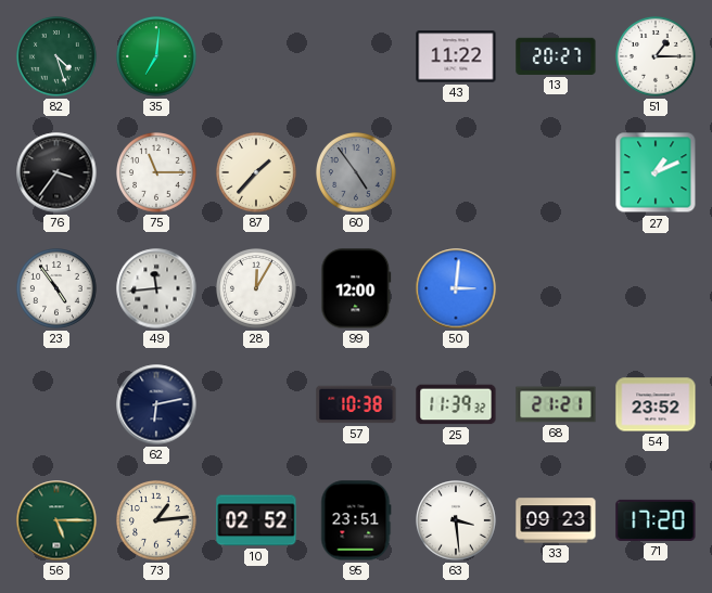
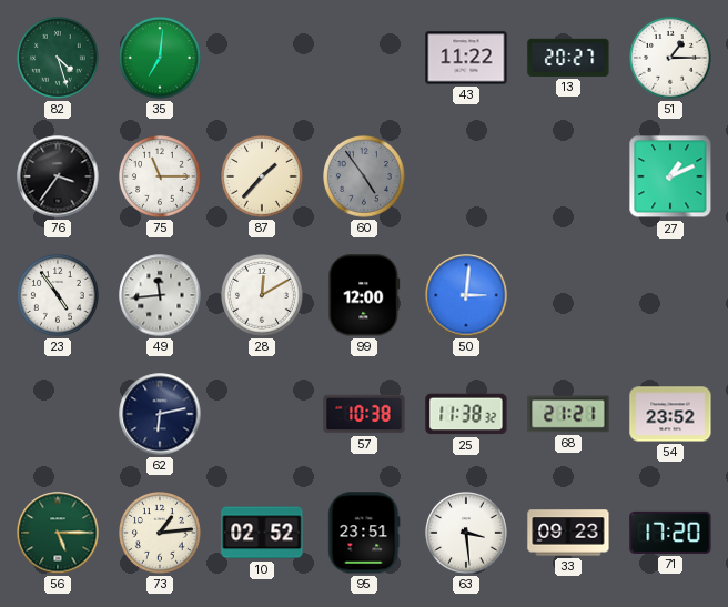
28: 12:05 -> 12:10 (263, 296)
25: 11:39 -> 11:38 (466, 414)
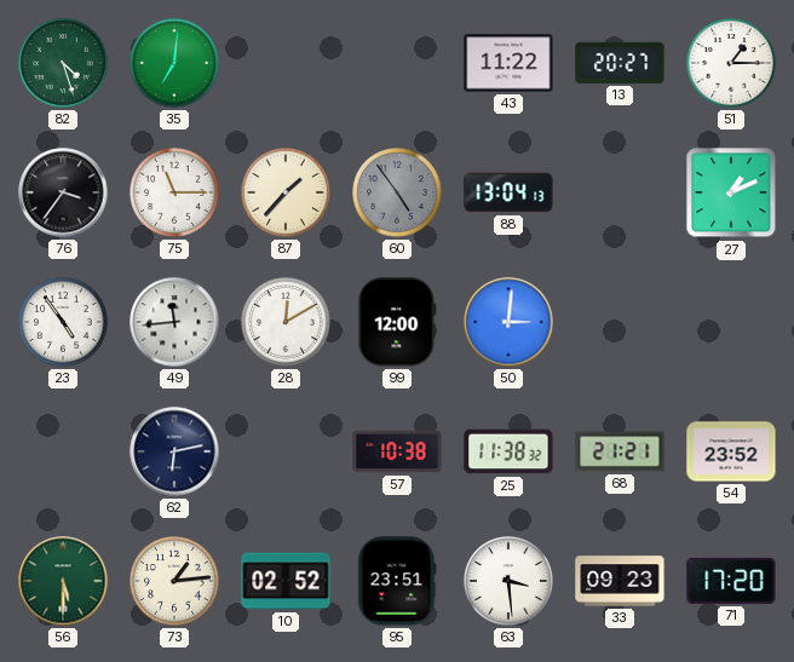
88: none -> 13:04 (508, 192)
56: 5:15 -> 5:30 (63, 581)
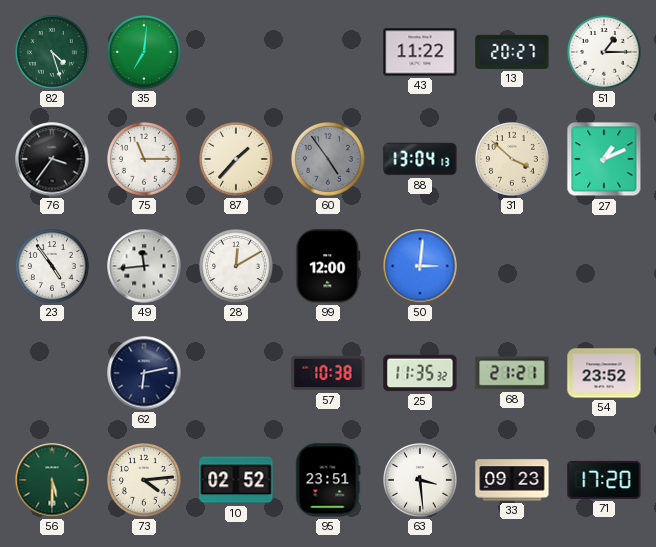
31: none -> 3:52 (513, 160)
25: 11:38 -> 11:35 (420, 373)
73: 1:14 -> 4:14 (145, 481)
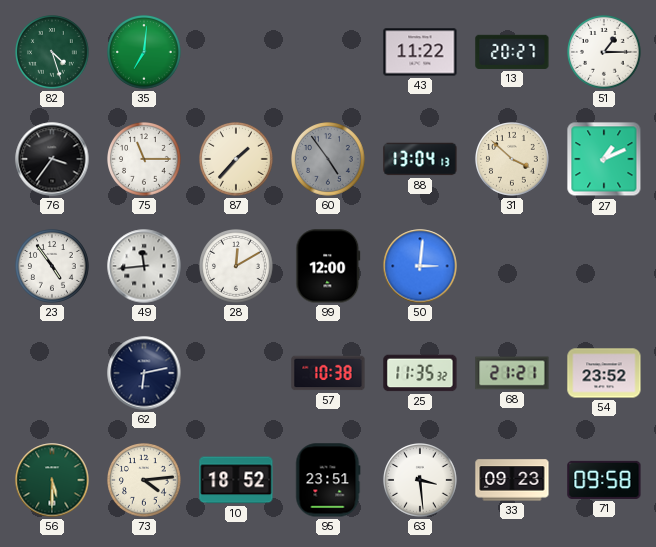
10: 02:52 -> 18:52 (236, 480)
71: 17:20 -> 09:58 (604, 480)
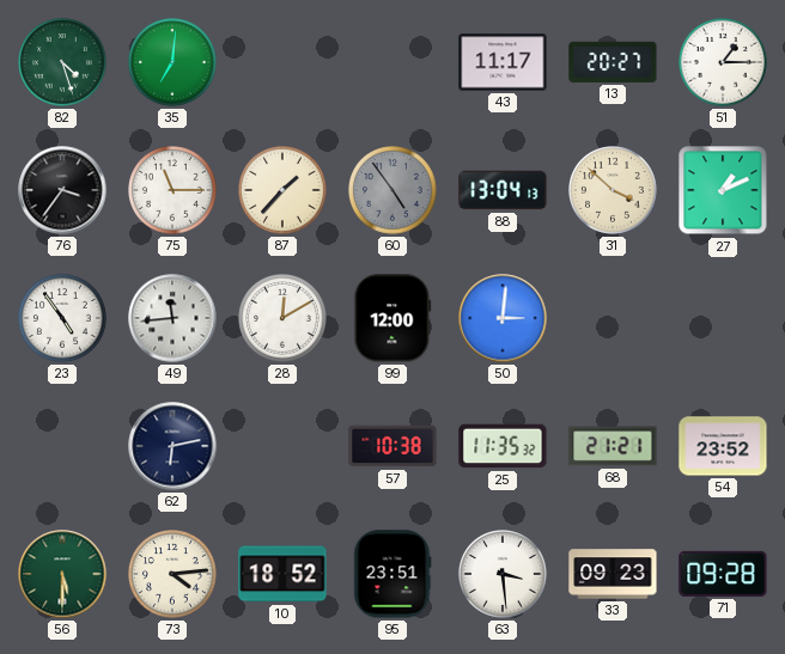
43: 11:22 -> 11:17 (503, 62)
71: 09:58 -> 09:28 (723, 574)
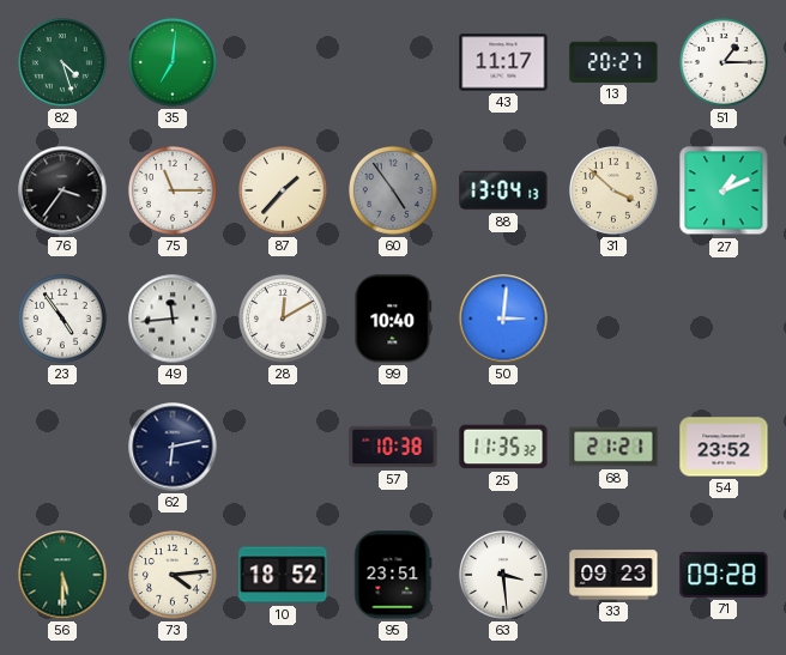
99: 12:00 -> 10:40 (393, 319)
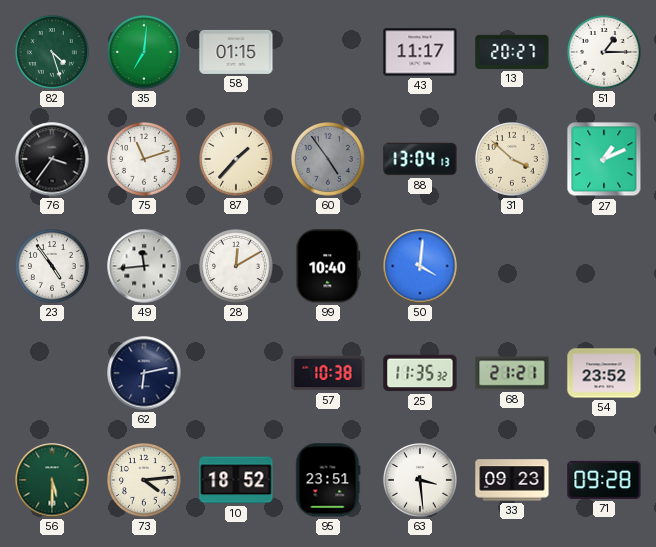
58: none -> 01:15 (236, 52)
75: 11:15 -> 11:12 (145, 160)
50: 3:01 -> 4:01 (420, 266)
